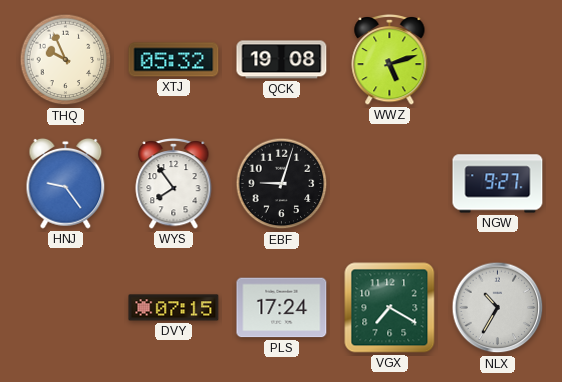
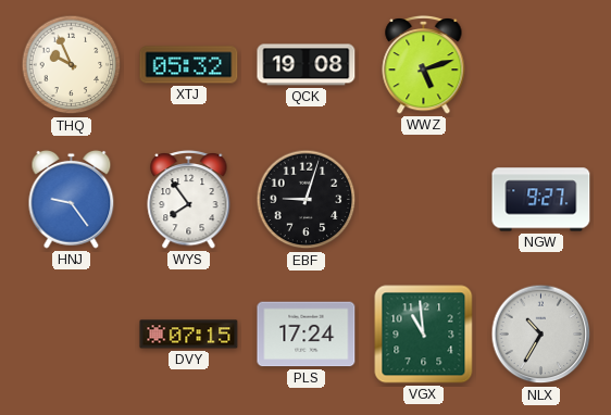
VGX: 7:20 -> 10:59 (424, 335)
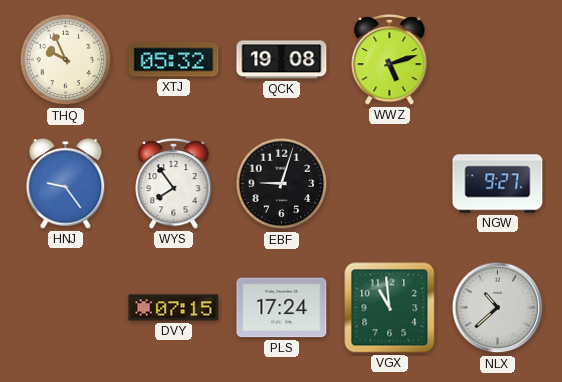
NLX: 10:35 -> 10:38 (498, 308)
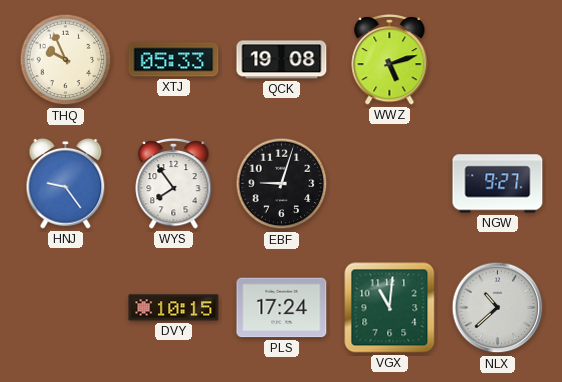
XTJ: 05:32 -> 05:33 (174, 60)
DVY: 07:15 -> 10:15 (174, 308)
VGX: 10:59 -> 11:01 (390, 308)
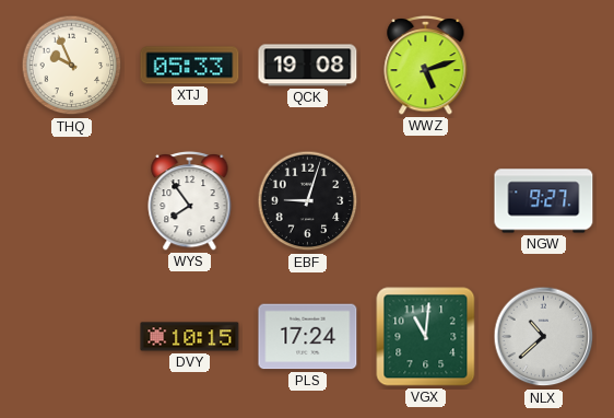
HNJ: 9:24 -> none (66, 183)
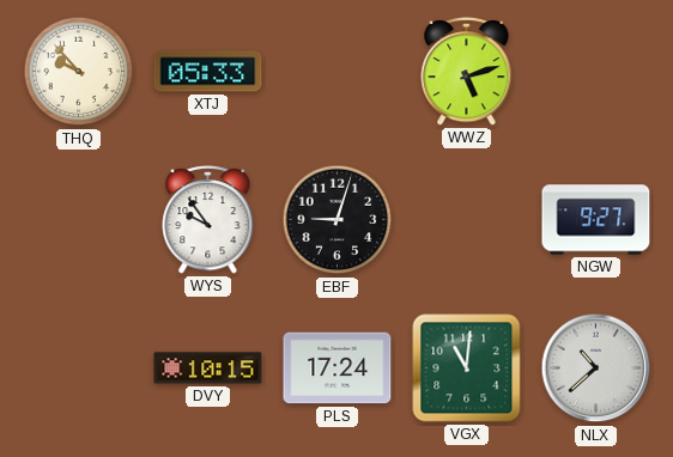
THQ: 9:56 -> 9:53 (79, 72)
QCK: 19:08 -> none (308, 66)
WYS: 7:54 -> 9:54 (208, 219)
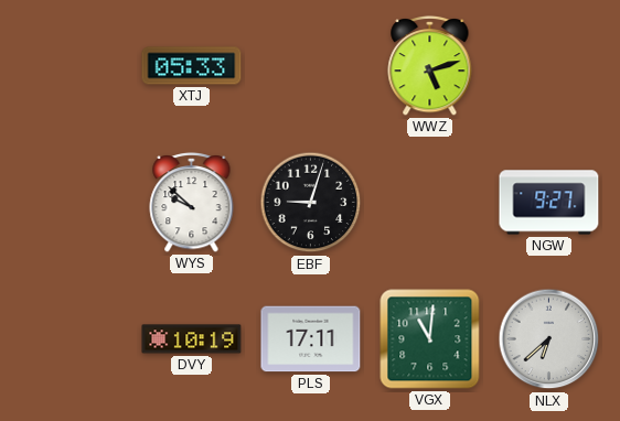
THQ: 9:53 -> none (79, 72)
WYS: 9:54 -> 9:52 (192, 202)
DVY: 10:15 -> 10:19 (192, 339)
PLS: 17:24 -> 17:11 (311, 339)
NLX: 10:38 -> 6:38 (549, 339)
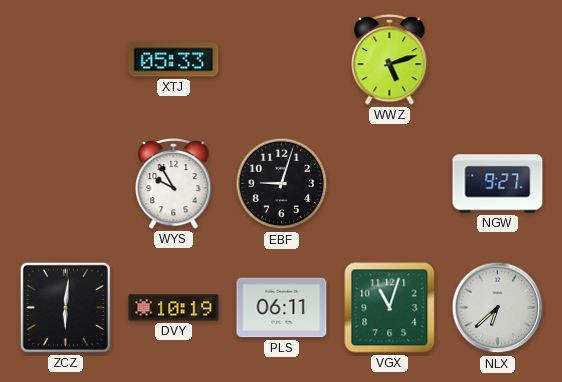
WYS: 9:52 -> 9:55 (174, 183)
ZCZ: none -> 6:01 (65, 307)
PLS: 17:11 -> 06:11 (282, 308)
VGX: 11:01 -> 11:03 (390, 308)
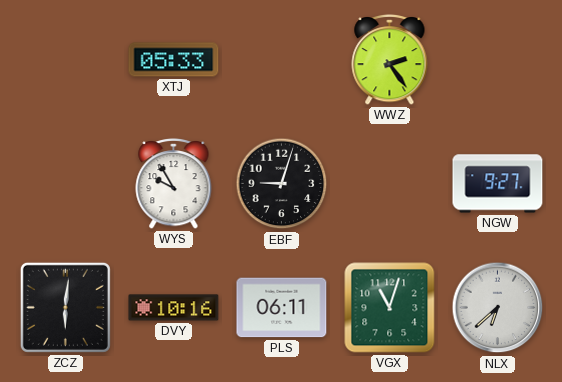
WWZ: 5:12 -> 2:24 (390, 59)
DVY: 10:19 -> 10:16 (174, 308)
